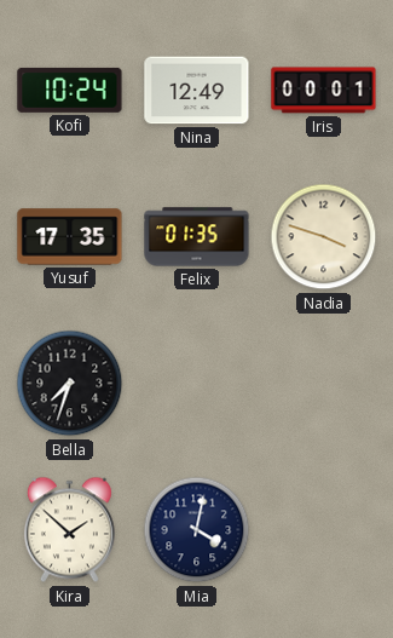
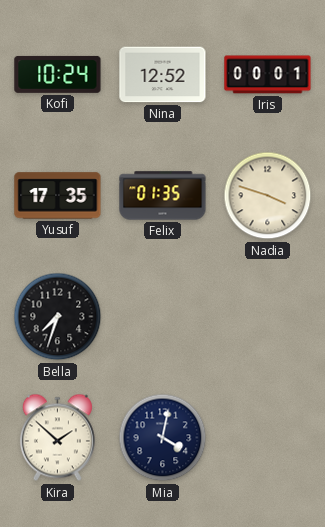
Nina: 12:49 -> 12:52 (163, 75)
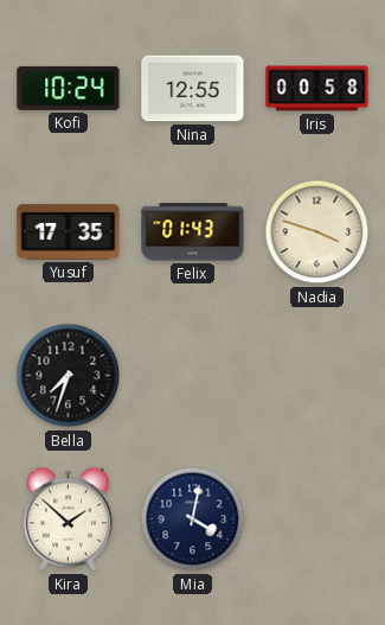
Nina: 12:52 -> 12:55 (193, 89)
Iris: 00:01 -> 00:58 (317, 89)
Felix: 01:35 -> 01:43 (193, 232)
